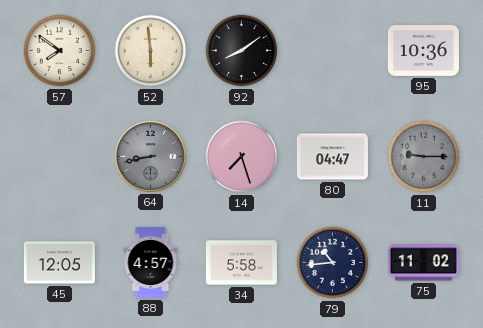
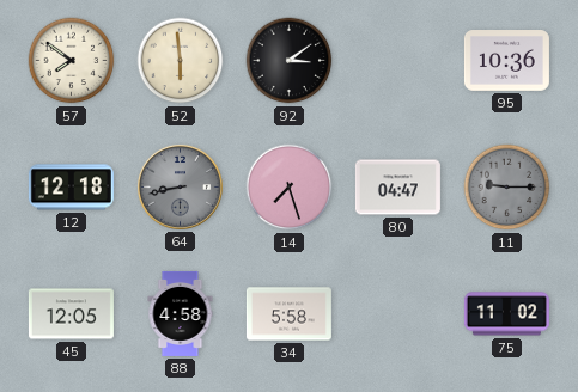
92: 8:09 -> 3:09 (290, 61)
12: none -> 12:18 (71, 188)
88: 4:57 -> 4:58 (181, 313)
79: 10:44 -> none (333, 263)
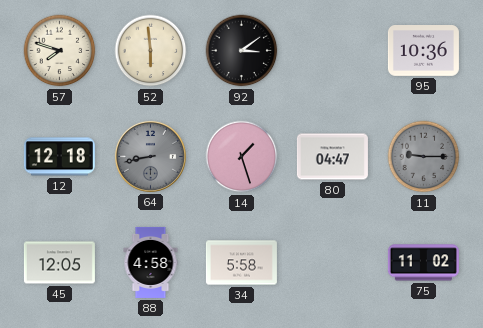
57: 7:51 -> 7:48 (60, 51)
14: 7:27 -> 1:27 (242, 157)
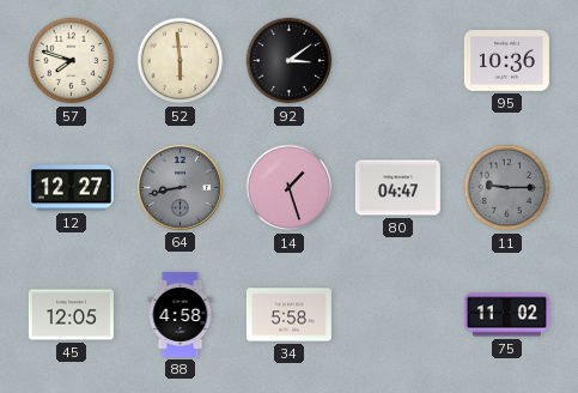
12: 12:18 -> 12:27 (71, 188)
